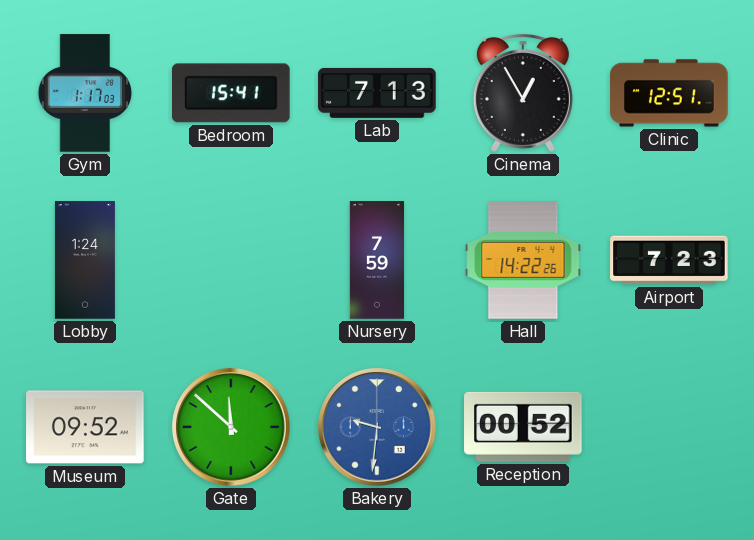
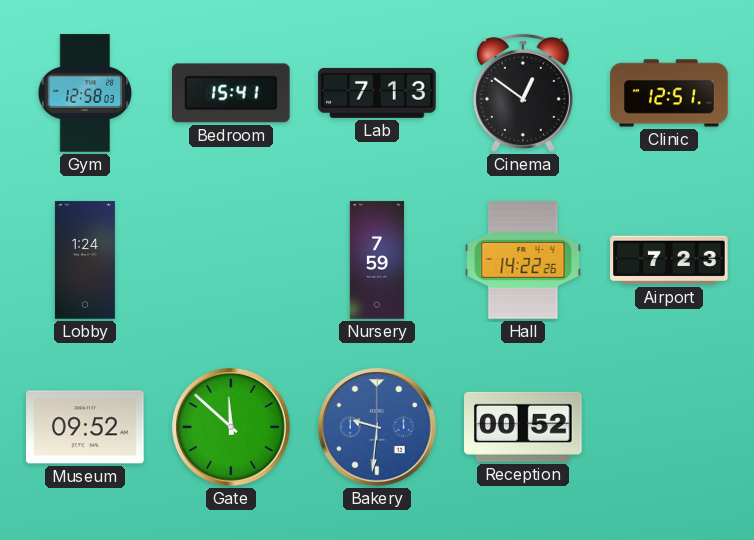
Gym: 1:17 -> 12:58 (85, 93)
Cinema: 12:55 -> 12:51 (523, 93)
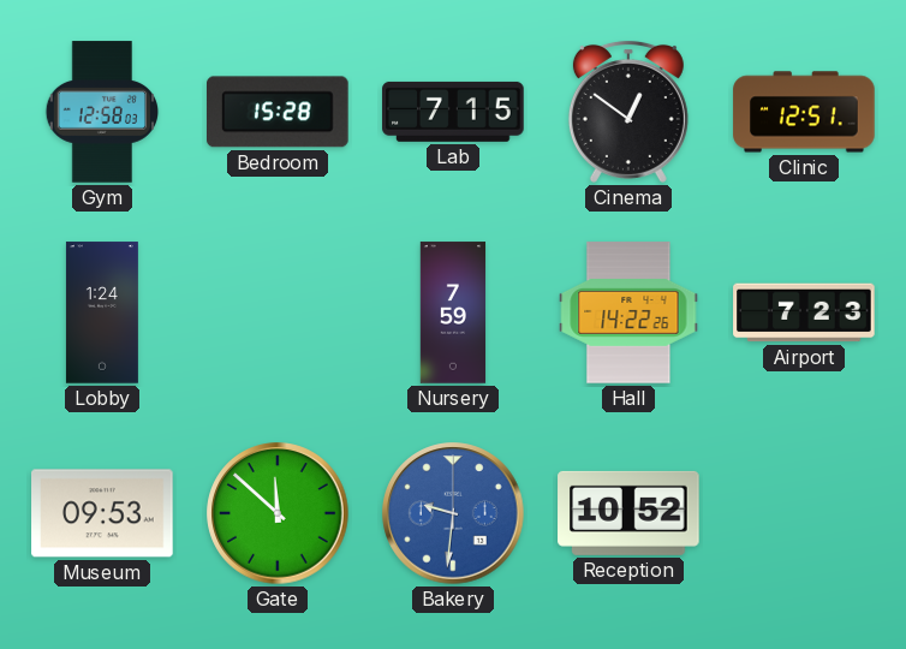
Bedroom: 15:41 -> 15:28 (279, 112)
Lab: 7:13 -> 7:15 (453, 112)
Museum: 09:52 -> 09:53 (102, 513)
Reception: 00:52 -> 10:52 (628, 513)
